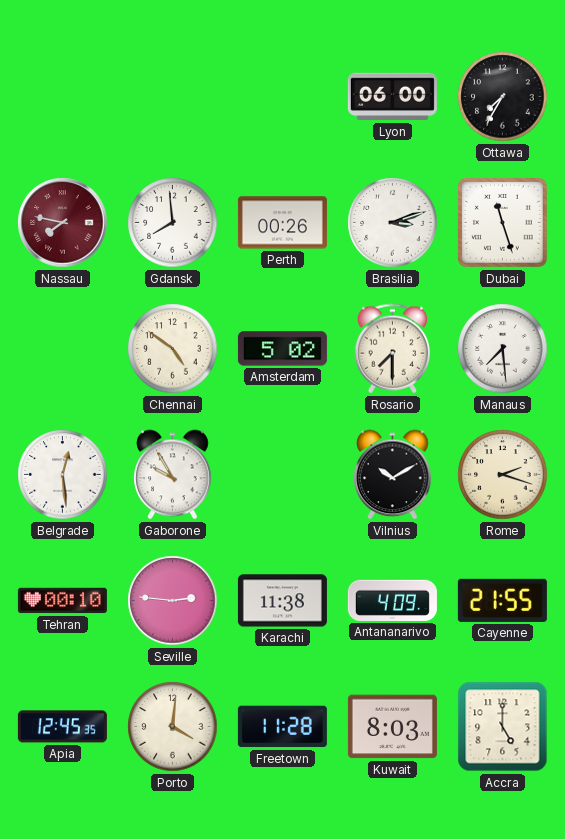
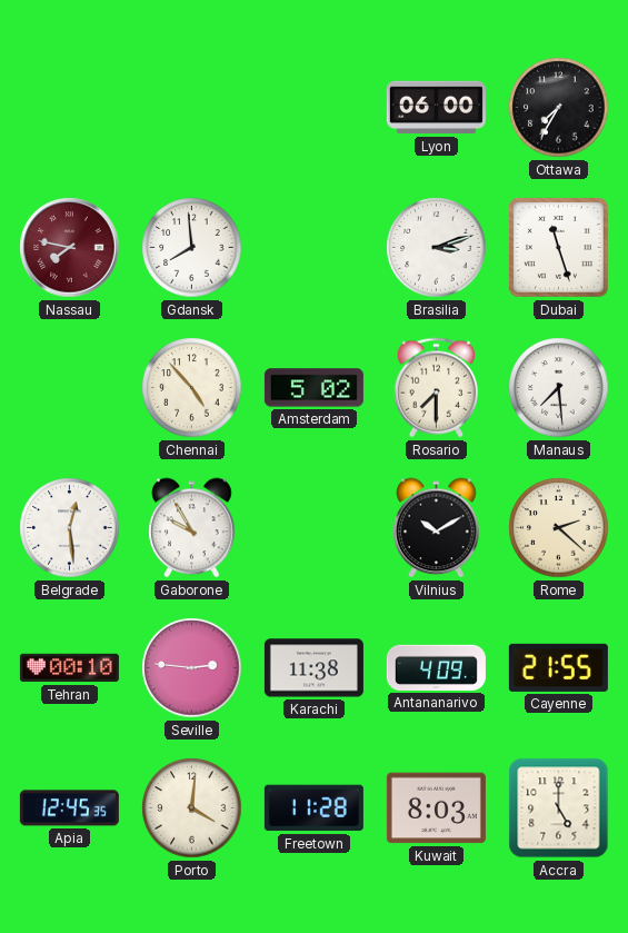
Perth: 00:26 -> none (282, 223)
Chennai: 4:51 -> 4:53 (192, 388)
Rome: 2:18 -> 2:22 (559, 528)
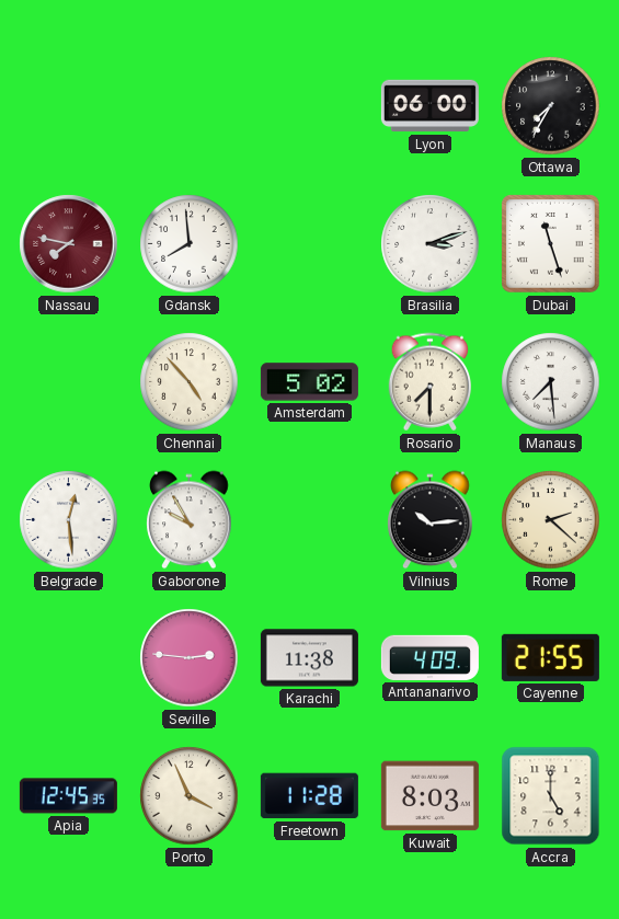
Vilnius: 10:10 -> 10:14 (431, 520)
Tehran: 00:10 -> none (69, 668)
Porto: 4:01 -> 3:56 (190, 796)
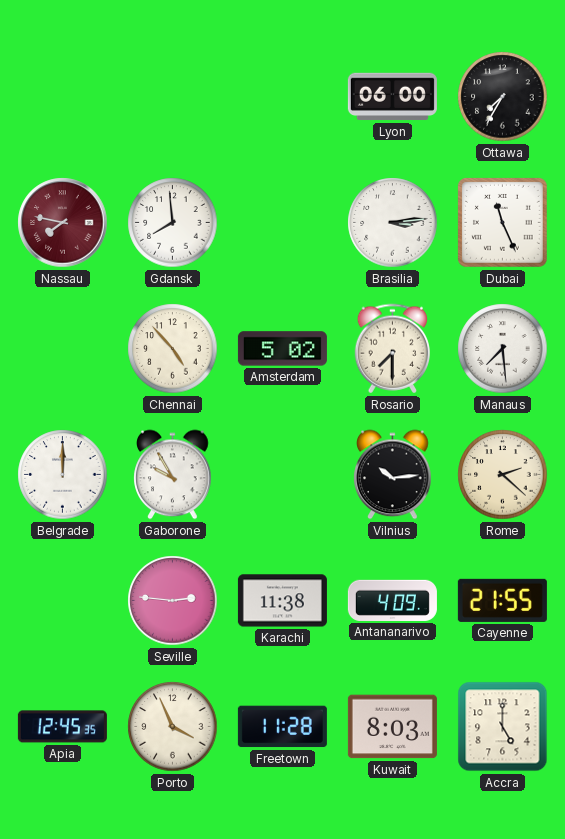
Brasilia: 3:12 -> 3:14 (393, 223)
Dubai: 11:27 -> 11:26 (503, 223)
Belgrade: 12:29 -> 12:00 (63, 475)
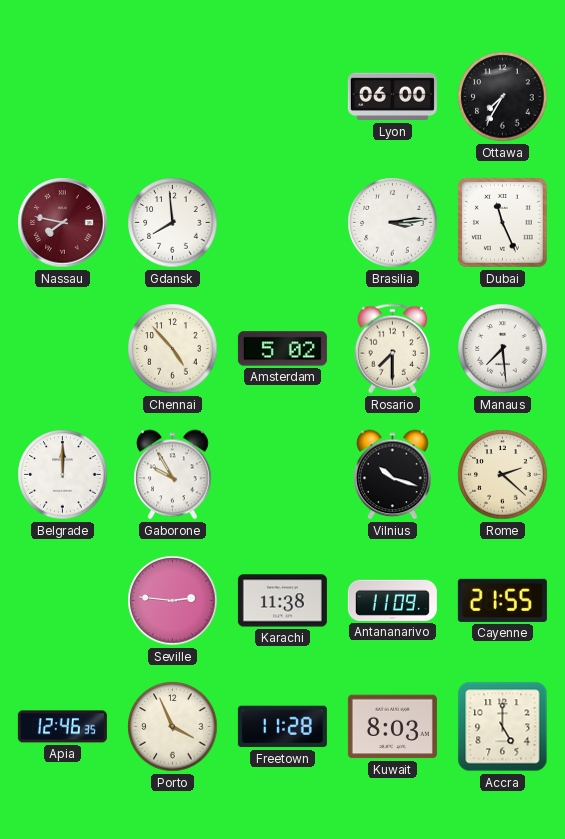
Vilnius: 10:14 -> 10:18 (393, 475)
Antananarivo: 4:09 -> 11:09 (392, 600)
Apia: 12:45 -> 12:46 (62, 727)
